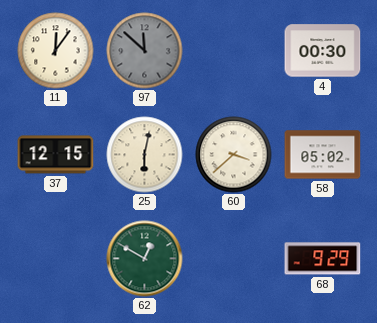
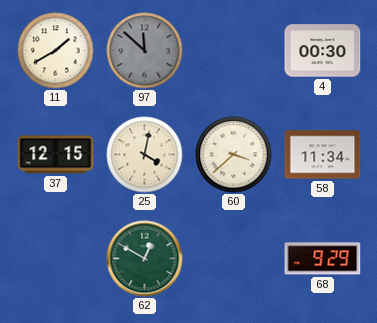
11: 12:06 -> 1:40 (56, 51)
25: 6:02 -> 4:02 (145, 155)
58: 05:02 -> 11:34 (323, 155)
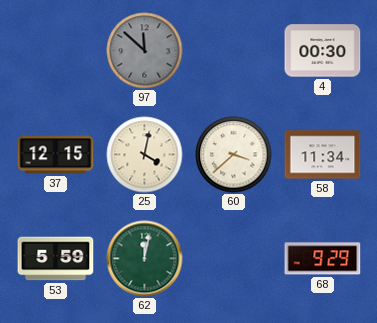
11: 1:40 -> none (56, 51)
53: none -> 5:59 (56, 259)
62: 12:50 -> 12:02 (145, 259)
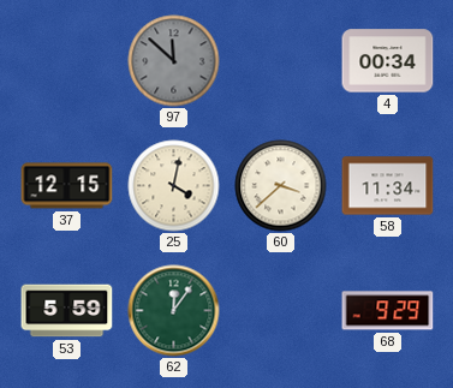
4: 00:30 -> 00:34 (388, 61)
62: 12:02 -> 12:06 (174, 311)
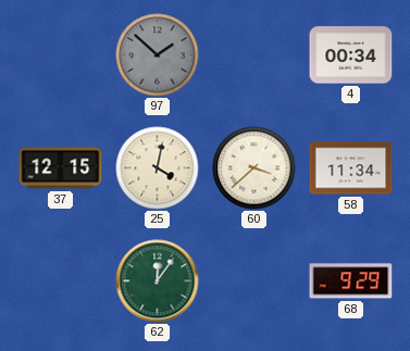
97: 11:52 -> 1:52 (158, 55)
53: 5:59 -> none (67, 311)
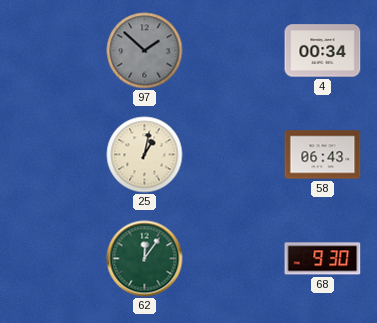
37: 12:15 -> none (61, 168)
25: 4:02 -> 1:02 (145, 155)
60: 3:38 -> none (254, 168)
58: 11:34 -> 06:43 (323, 155)
68: 9:29 -> 9:30 (323, 259)
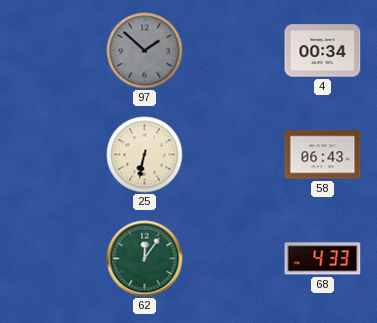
25: 1:02 -> 6:32 (145, 155)
68: 9:30 -> 4:33 (323, 259)
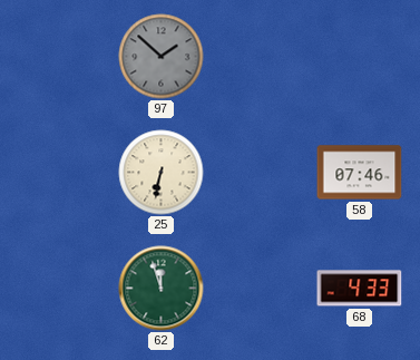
4: 00:34 -> none (323, 51)
58: 06:43 -> 07:46 (360, 173)
62: 12:06 -> 11:57 (162, 289)
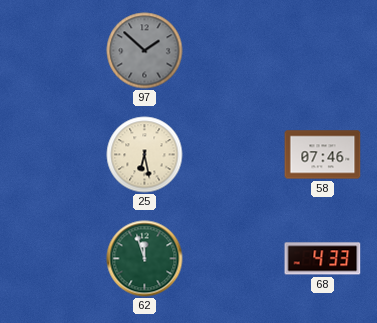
25: 6:32 -> 6:28 (145, 155)
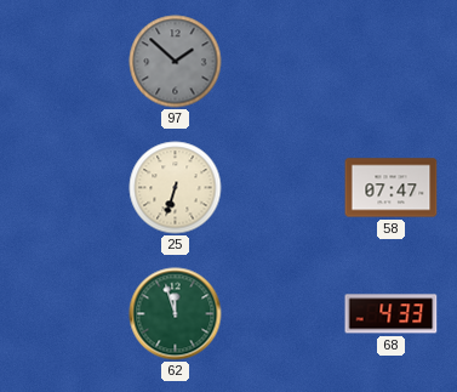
25: 6:28 -> 6:33 (176, 188)
58: 07:46 -> 07:47 (392, 188)
